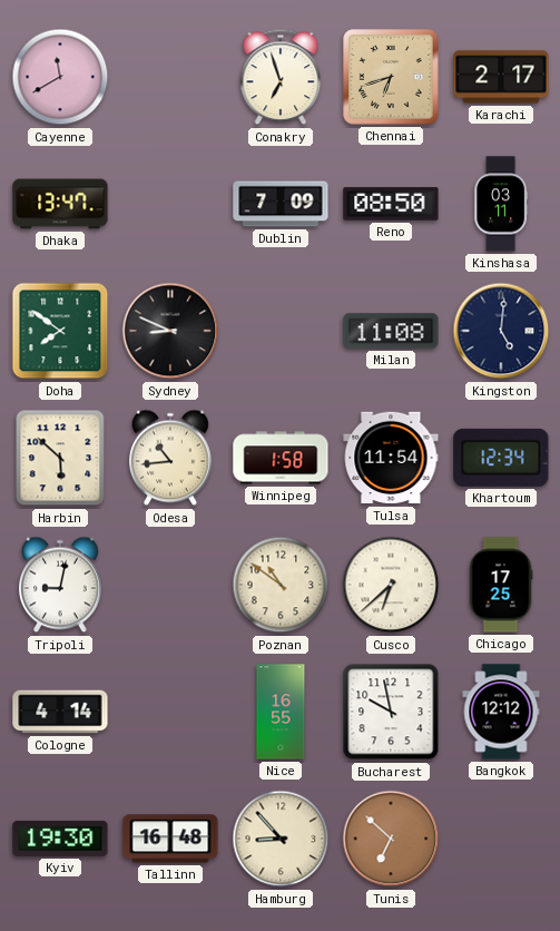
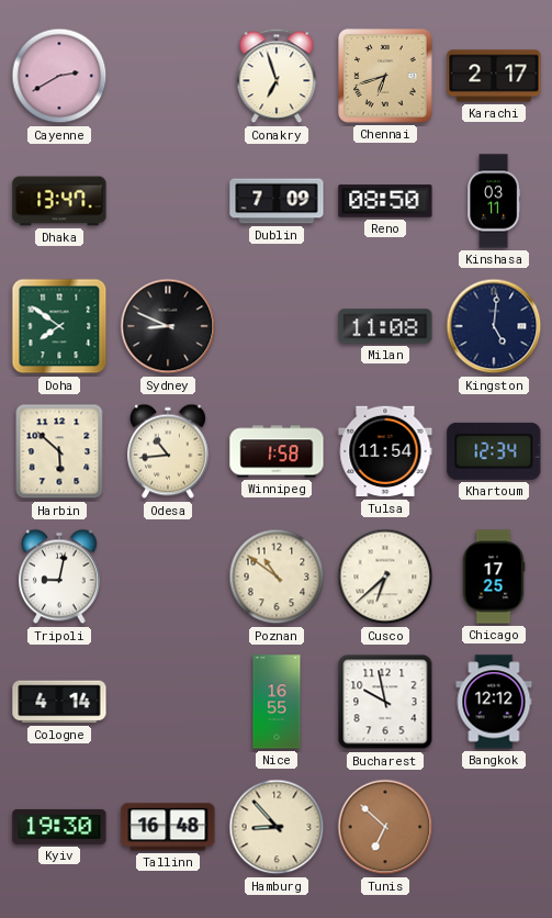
Cayenne: 11:40 -> 2:40 (59, 76)
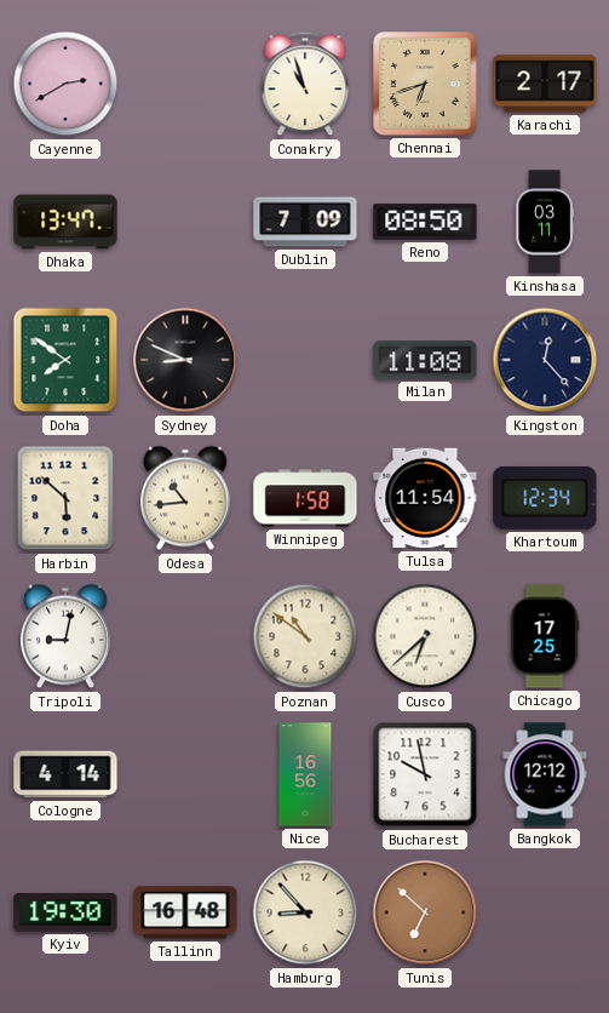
Conakry: 6:57 -> 10:57 (305, 84)
Kingston: 5:01 -> 12:23 (545, 360)
Nice: 16:55 -> 16:56 (305, 774)
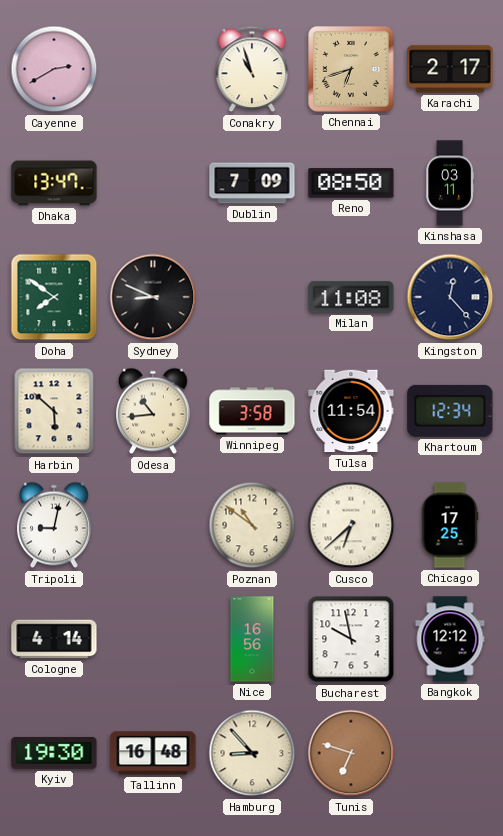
Winnipeg: 1:58 -> 3:58 (252, 411)
Tunis: 6:52 -> 6:48 (351, 753)
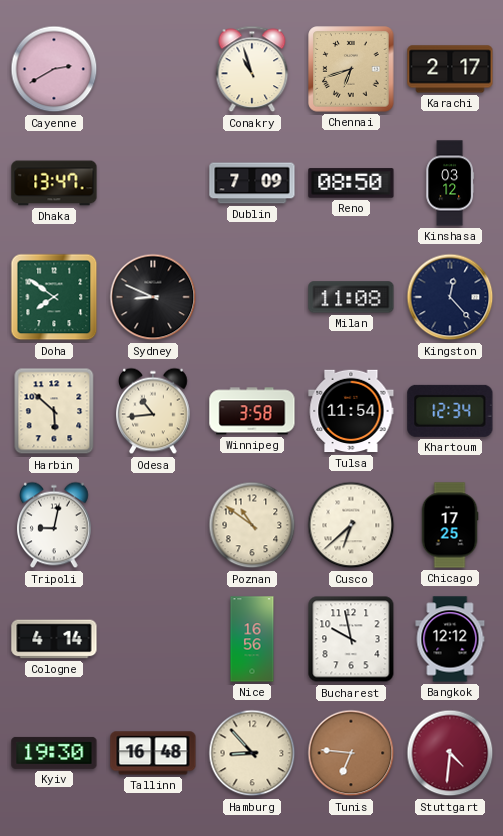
Kinshasa: 03:11 -> 03:12 (450, 183)
Tunis: 6:48 -> 6:46 (351, 753)
Stuttgart: none -> 4:31 (450, 753)
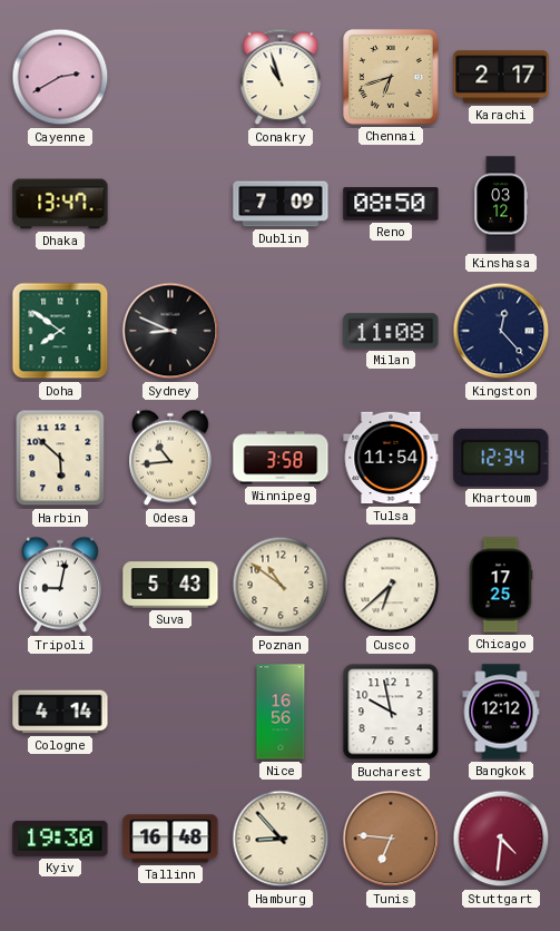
Suva: none -> 5:43 (170, 585)
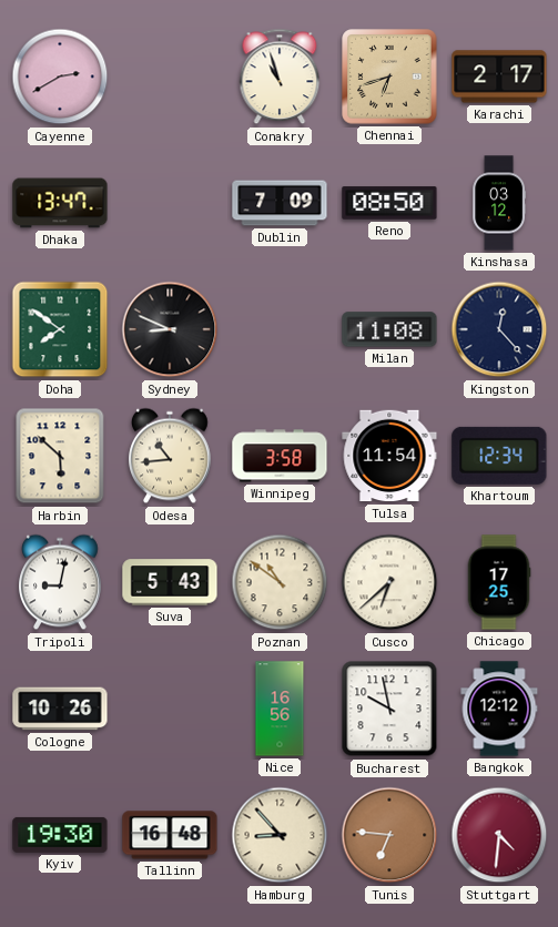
Cologne: 4:14 -> 10:26 (60, 709)
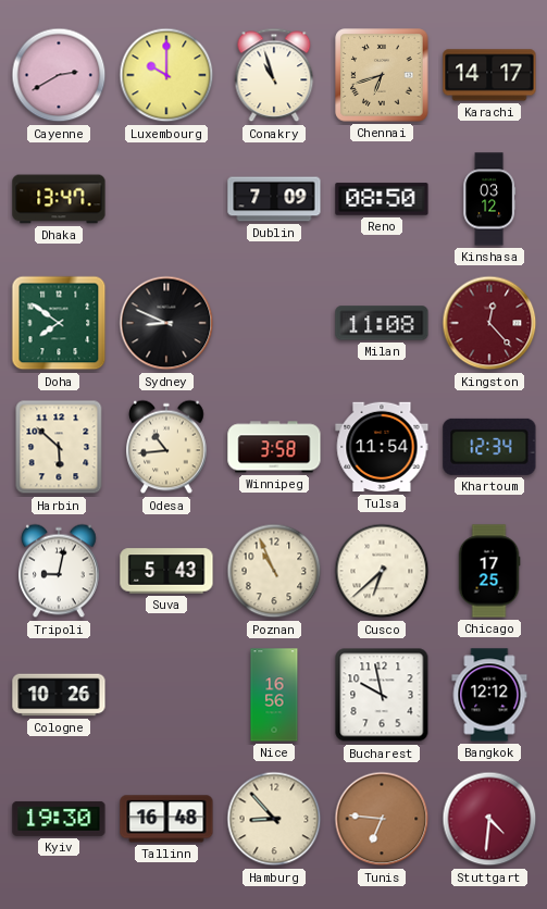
Luxembourg: none -> 10:00 (166, 75)
Karachi: 2:17 -> 14:17 (489, 75)
Kingston dial: navy -> burgundy (489, 323)
Poznan: 10:51 -> 10:56 (274, 571)
